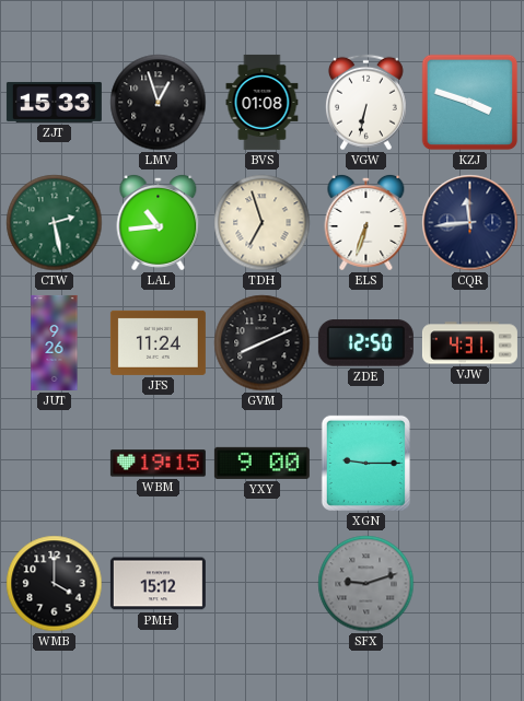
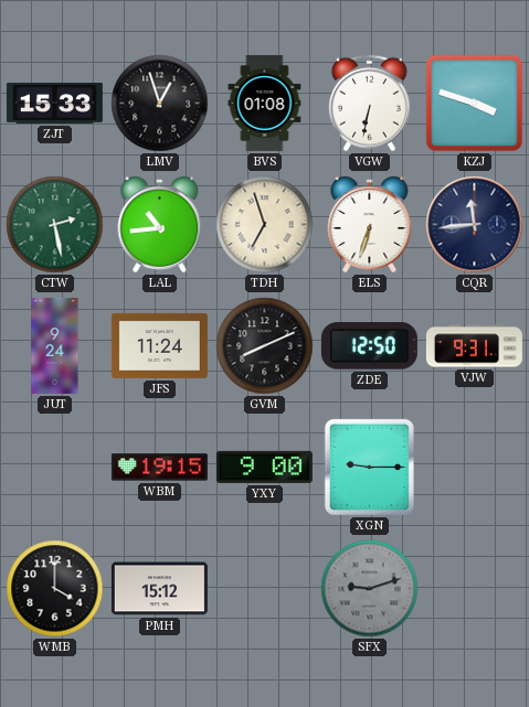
JUT: 9:26 -> 9:24 (55, 345)
VJW: 4:31 -> 9:31 (474, 346)
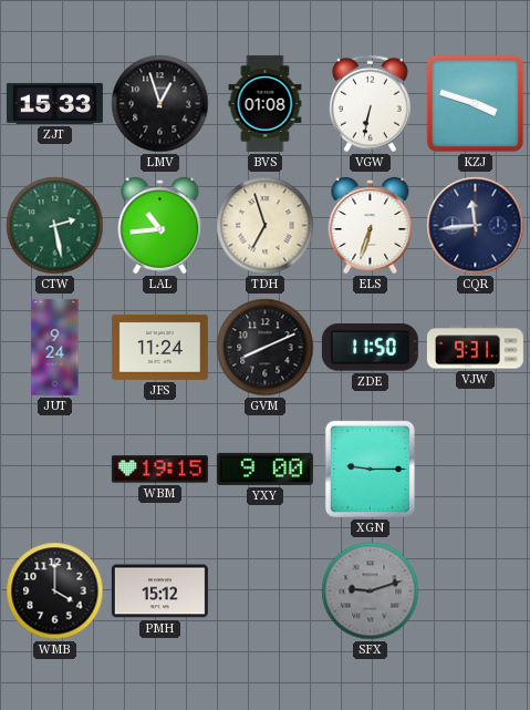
ZDE: 12:50 -> 11:50 (370, 348)
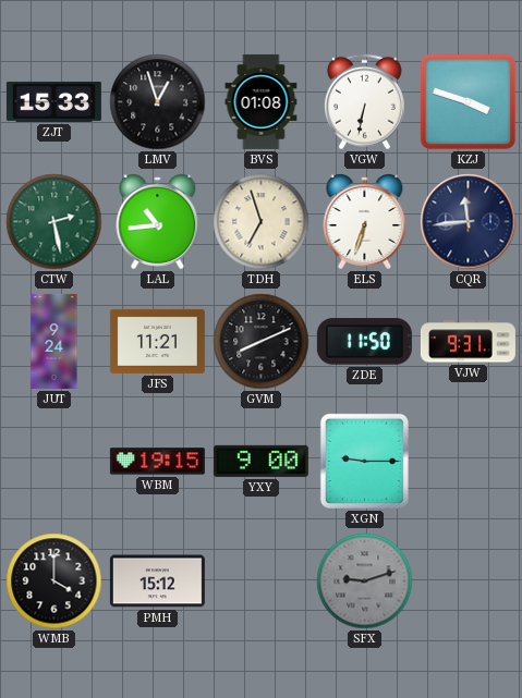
JFS: 11:24 -> 11:21 (157, 341)
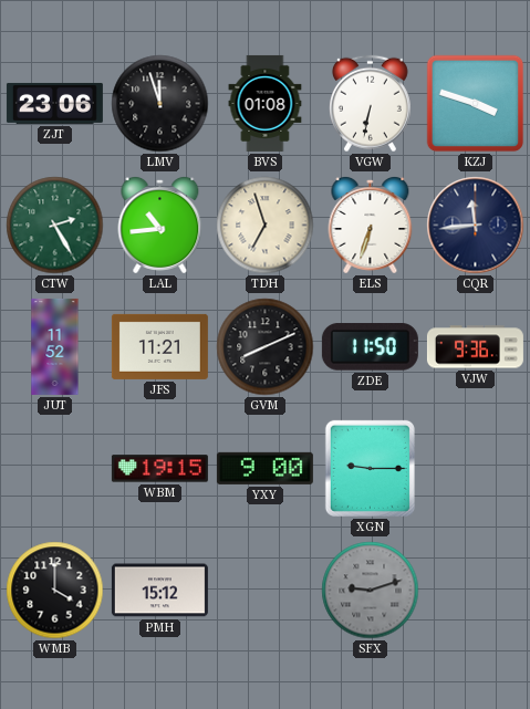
ZJT: 15:33 -> 23:06 (54, 103)
LMV: 12:57 -> 11:57 (160, 104)
CTW: 2:28 -> 2:25 (55, 226)
JUT: 9:24 -> 11:52 (55, 346)
VJW: 9:31 -> 9:36 (475, 347)
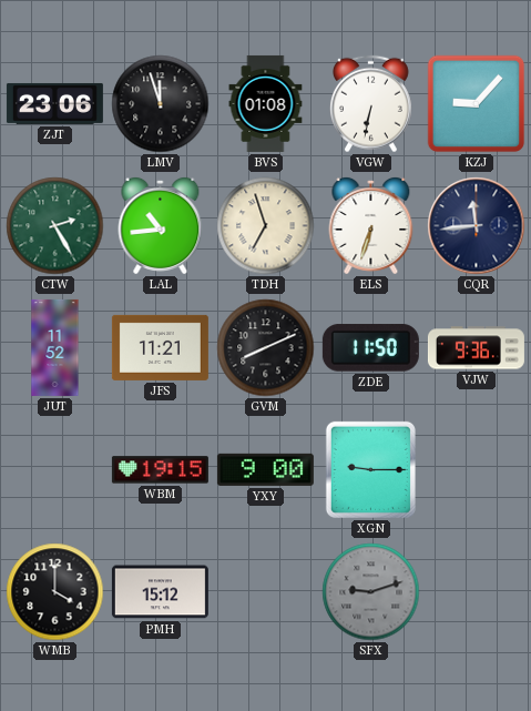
KZJ: 3:48 -> 9:07 (477, 104)
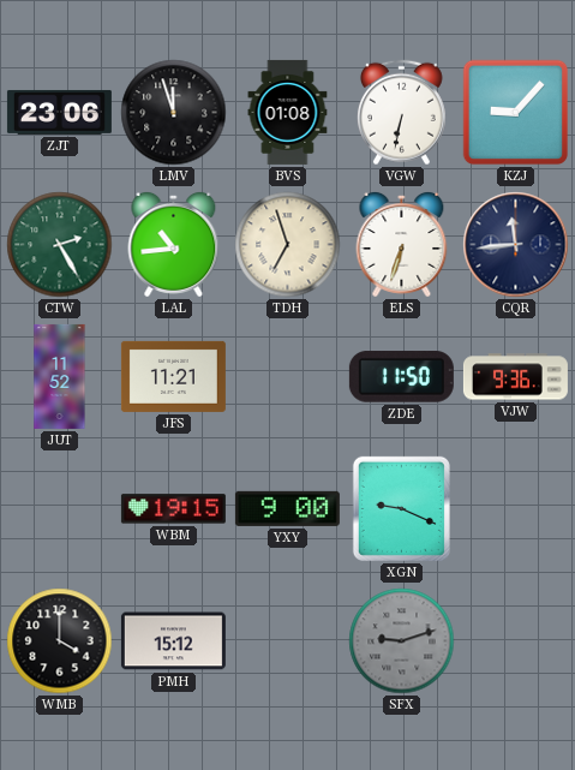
GVM: 8:11 -> none (266, 348)
XGN: 9:15 -> 9:19 (401, 508)
